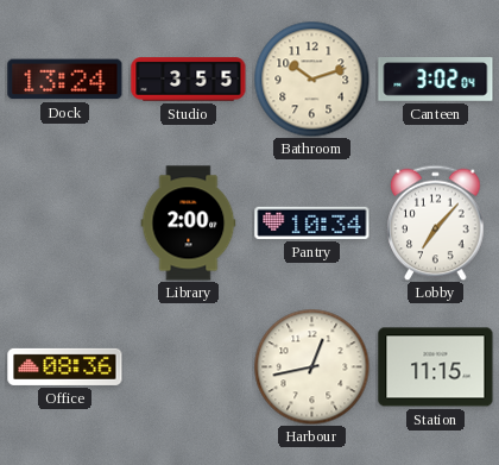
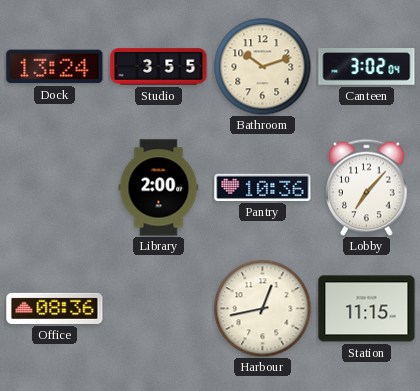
Pantry: 10:34 -> 10:36 (263, 187)
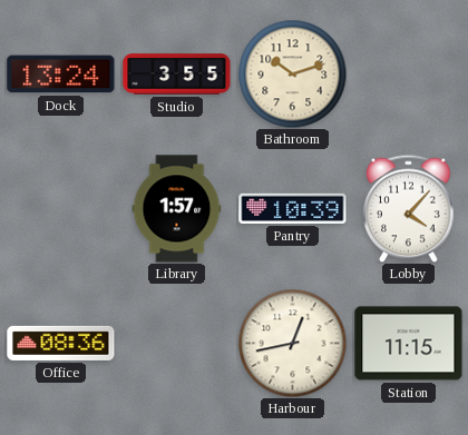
Canteen: 3:02 -> none (367, 67)
Library: 2:00 -> 1:57 (177, 209)
Pantry: 10:36 -> 10:39 (293, 208)
Lobby: 7:07 -> 4:07 (409, 208)
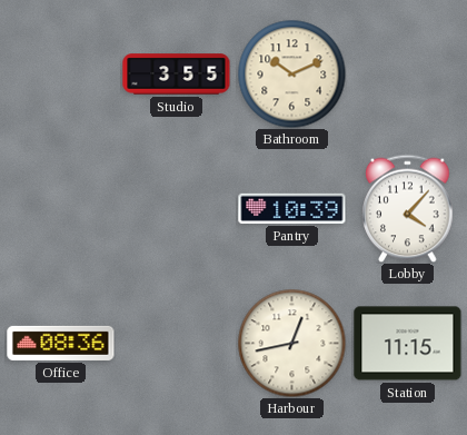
Dock: 13:24 -> none (61, 75)
Bathroom: 10:12 -> 10:11 (291, 73)
Library: 1:57 -> none (177, 209)
